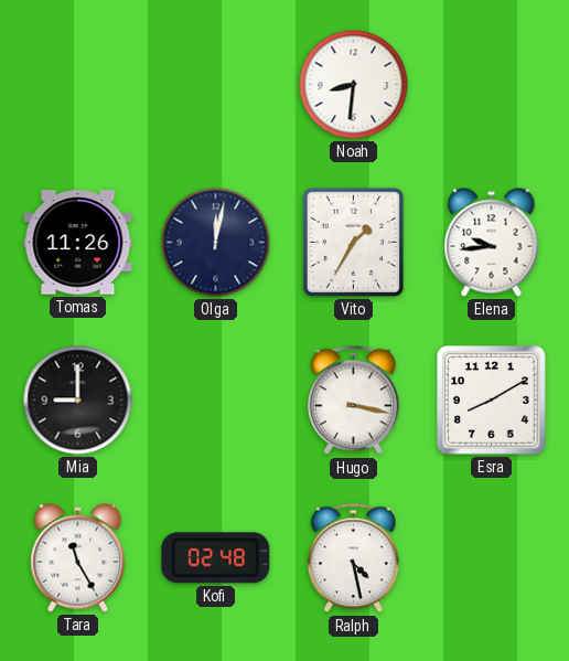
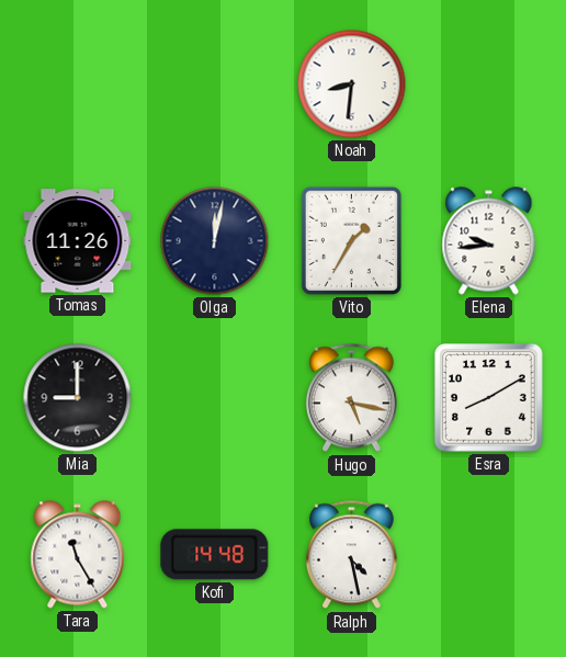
Hugo: 3:17 -> 5:17 (351, 398)
Kofi: 02:48 -> 14:48 (215, 555)
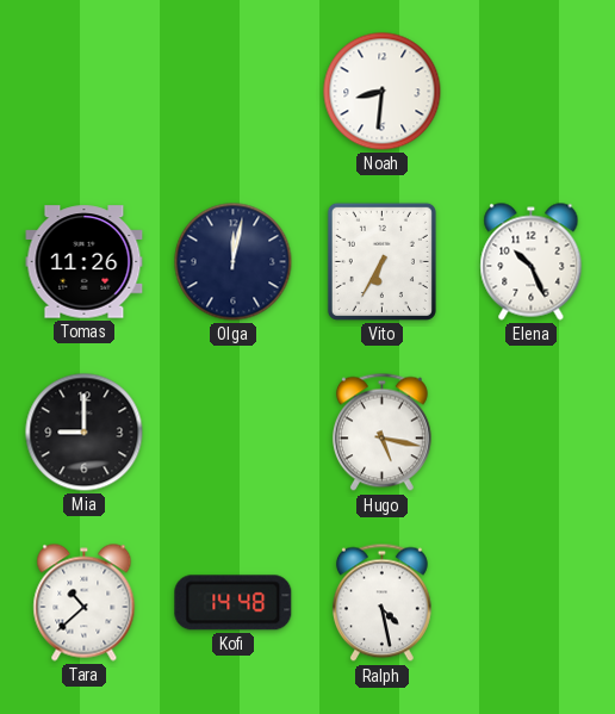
Vito: 1:35 -> 6:35 (381, 261)
Elena: 9:44 -> 10:26 (532, 262)
Esra: 8:10 -> none (489, 398)
Tara: 11:25 -> 10:38 (85, 603)
